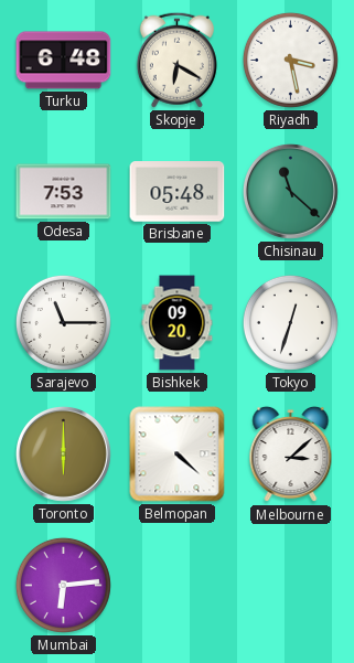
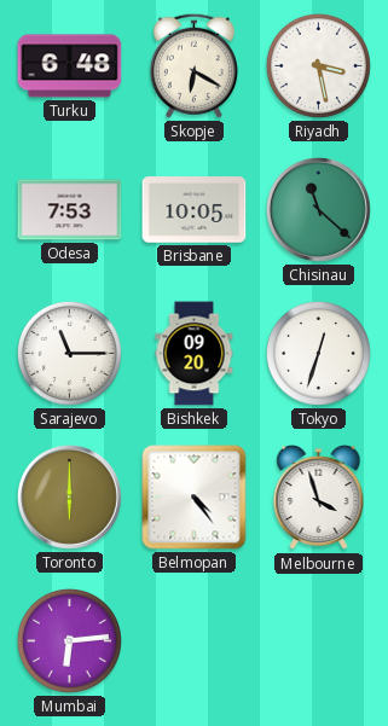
Brisbane: 05:48 -> 10:05 (195, 210)
Belmopan: 4:22 -> 4:24 (195, 498)
Melbourne: 3:08 -> 3:57 (319, 498)
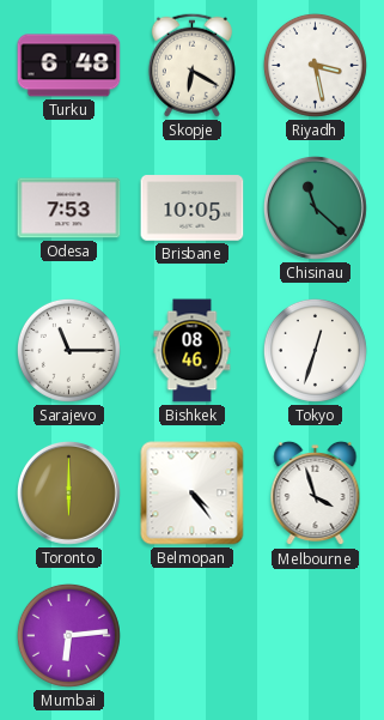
Bishkek: 09:20 -> 08:46 (193, 351)
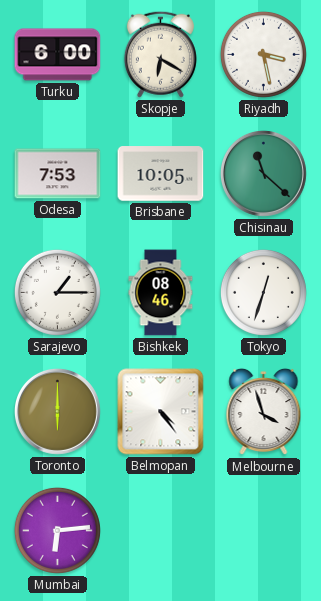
Turku: 6:48 -> 6:00 (58, 55)
Sarajevo: 11:15 -> 1:15 (57, 292)
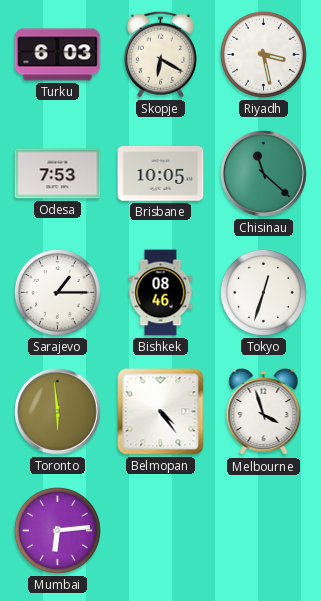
Turku: 6:00 -> 6:03 (58, 55)
Toronto: 6:00 -> 5:59 (57, 411)
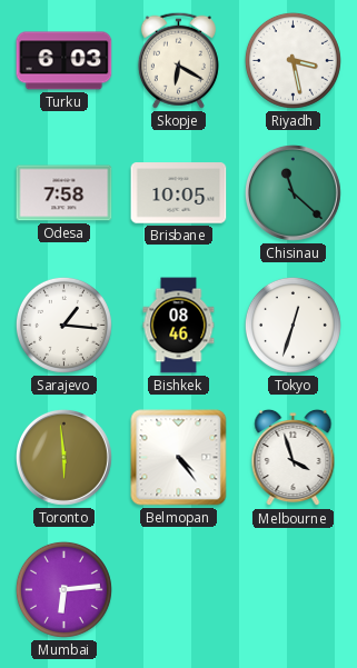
Odesa: 7:53 -> 7:58 (65, 193)
Sarajevo: 1:15 -> 1:16 (63, 325)
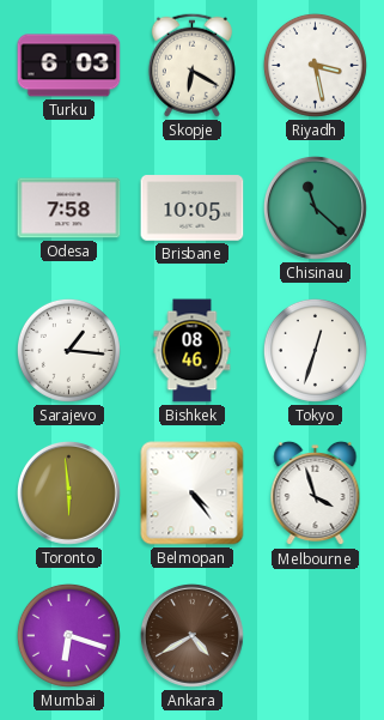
Mumbai: 6:14 -> 6:18 (68, 635)
Ankara: none -> 4:40 (191, 635)
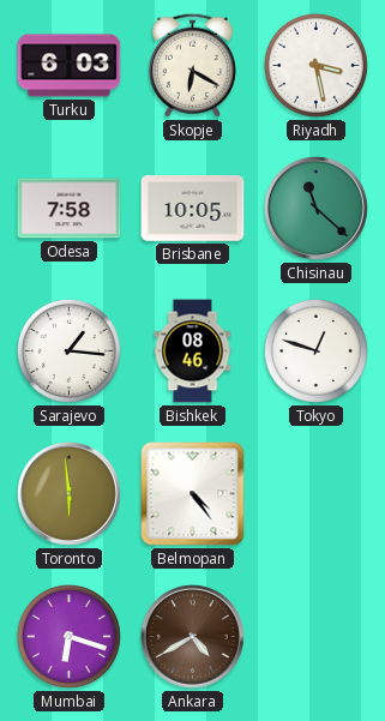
Tokyo: 12:33 -> 12:48 (315, 350)
Melbourne: 3:57 -> none (316, 494)
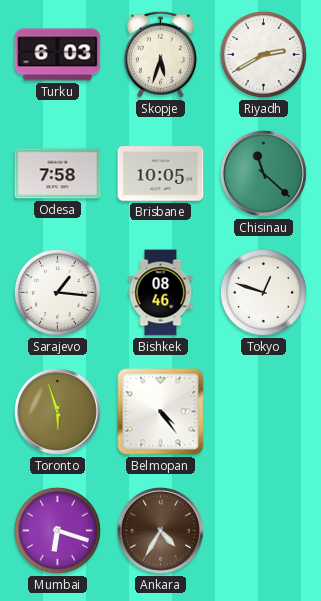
Skopje: 6:20 -> 5:33 (160, 54)
Riyadh: 3:28 -> 2:40 (263, 54)
Toronto: 5:59 -> 5:57 (57, 411)
Ankara: 4:40 -> 4:35 (160, 530)
